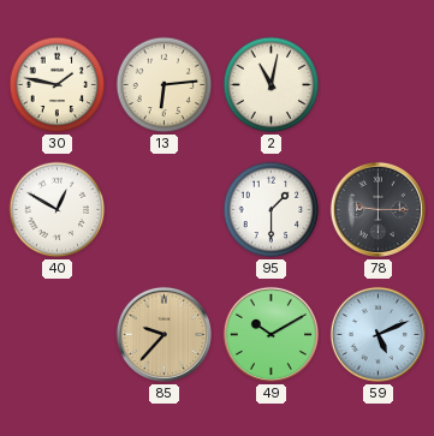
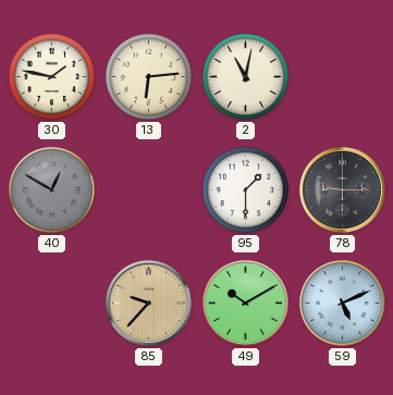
40 dial: white -> grey (52, 190)
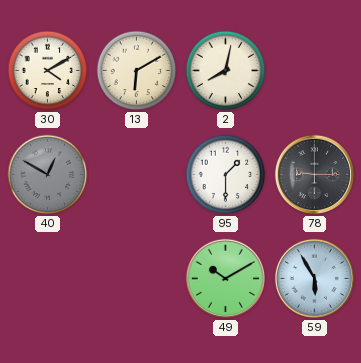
30: 1:47 -> 4:10 (48, 71)
13: 6:14 -> 6:10 (137, 71)
2: 11:02 -> 8:02 (226, 71)
85: 9:37 -> none (148, 303)
59: 5:11 -> 5:55 (314, 278)
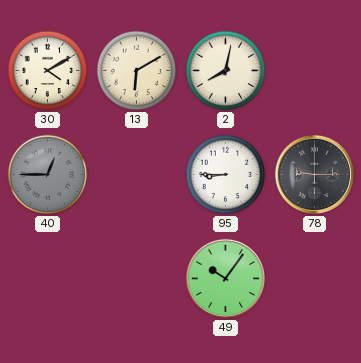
40: 12:50 -> 12:45 (48, 175)
95: 1:30 -> 8:45 (226, 175)
49: 10:10 -> 10:06 (225, 278)
59: 5:55 -> none (314, 278)
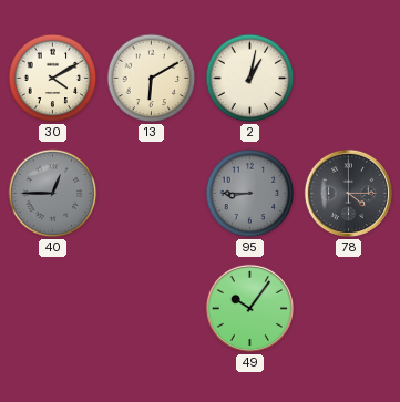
2: 8:02 -> 1:02 (250, 79)
95 dial: white -> grey (250, 194)
78: 9:15 -> 4:15 (348, 193)
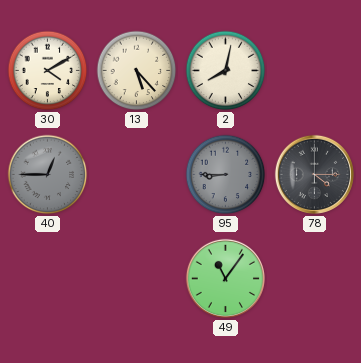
13: 6:10 -> 5:23 (137, 71)
2: 1:02 -> 8:02 (226, 71)
49: 10:06 -> 11:06 (225, 278)
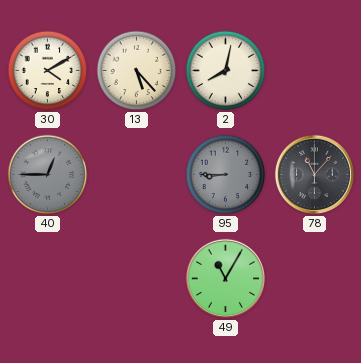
78: 4:15 -> 11:07 (314, 174)
49: 11:06 -> 11:05 (225, 278)
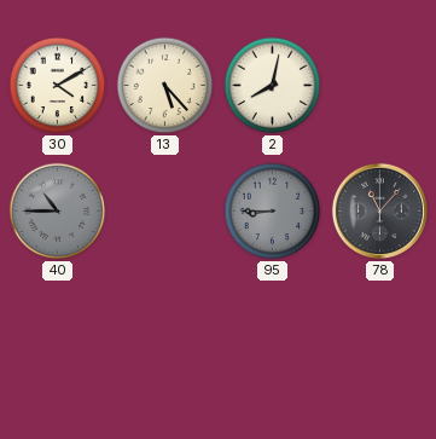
40: 12:45 -> 10:45 (58, 212)
49: 11:05 -> none (225, 278)
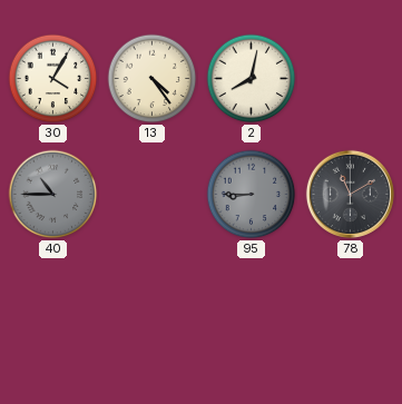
30: 4:10 -> 4:05 (53, 79)
13: 5:23 -> 4:24 (153, 79)
78: 11:07 -> 11:10 (350, 194)
